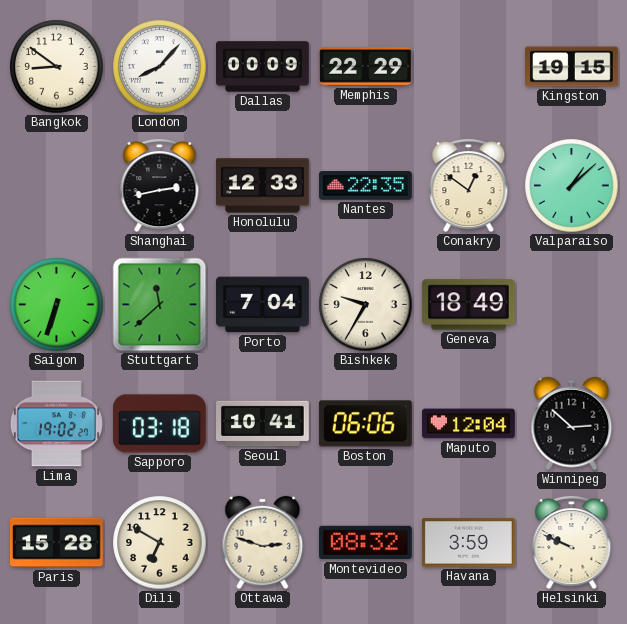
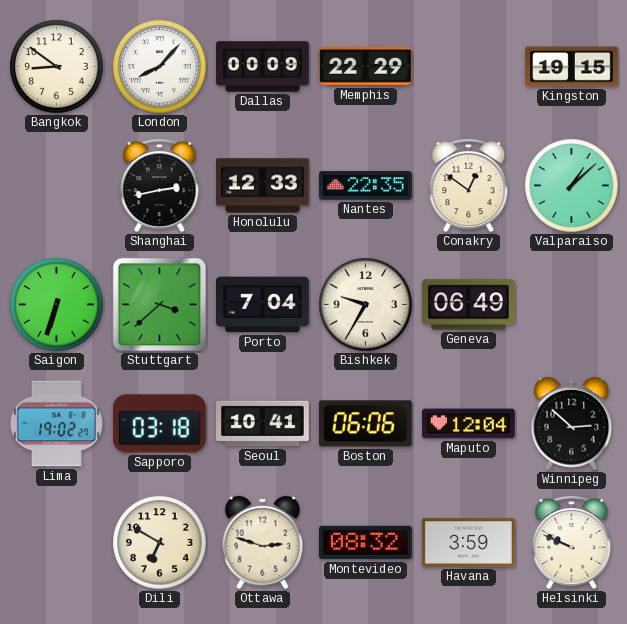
Stuttgart: 11:38 -> 3:38 (160, 305)
Geneva: 18:49 -> 06:49 (468, 305)
Paris: 15:28 -> none (57, 543)
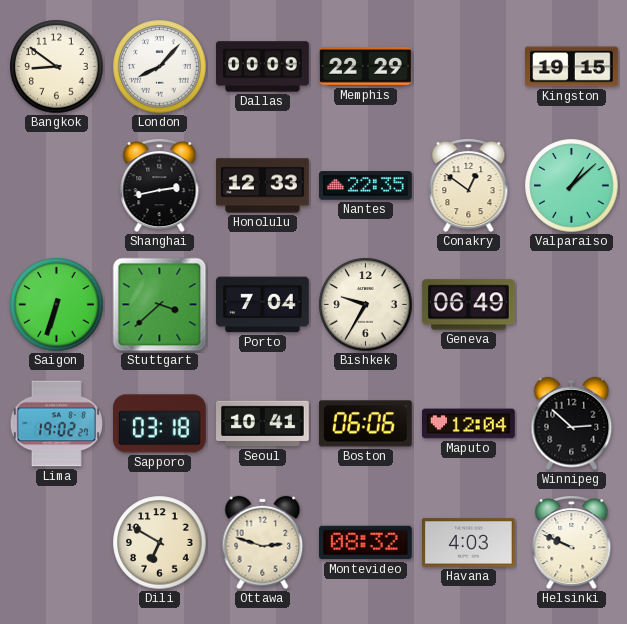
Havana: 3:59 -> 4:03 (469, 543)
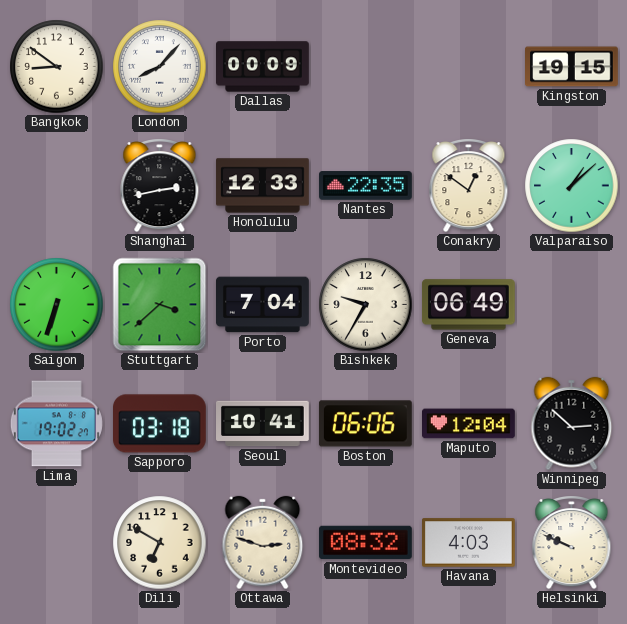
Memphis: 22:29 -> none (366, 67)
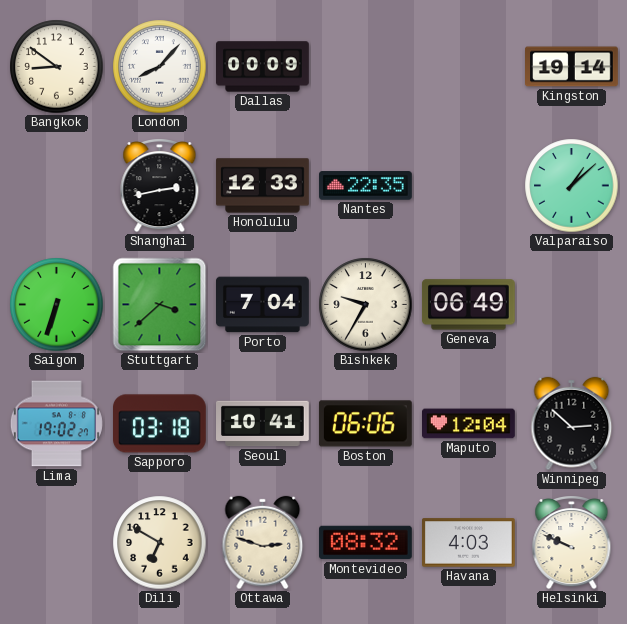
Kingston: 19:15 -> 19:14 (572, 67)
Conakry: 12:51 -> none (469, 186)
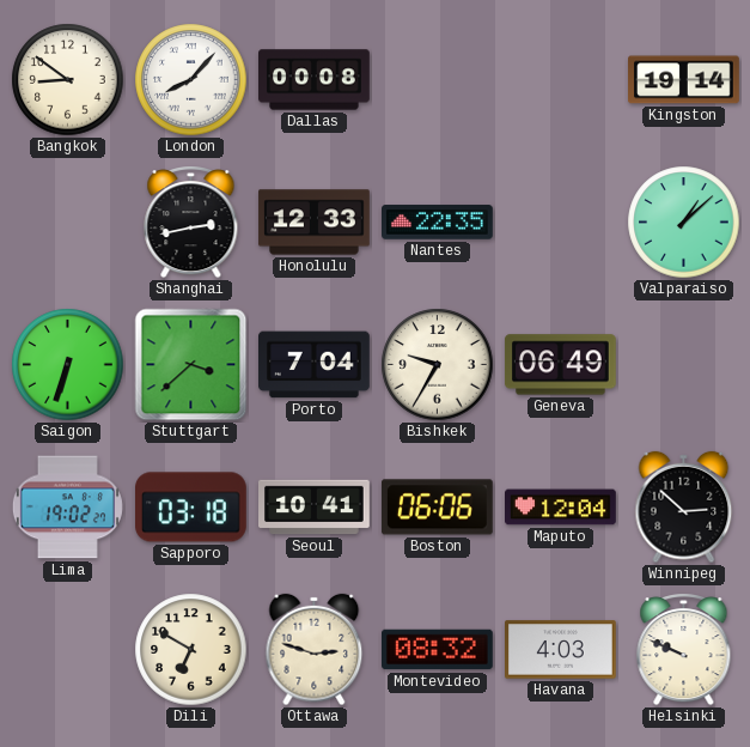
Dallas: 00:09 -> 00:08 (315, 80)
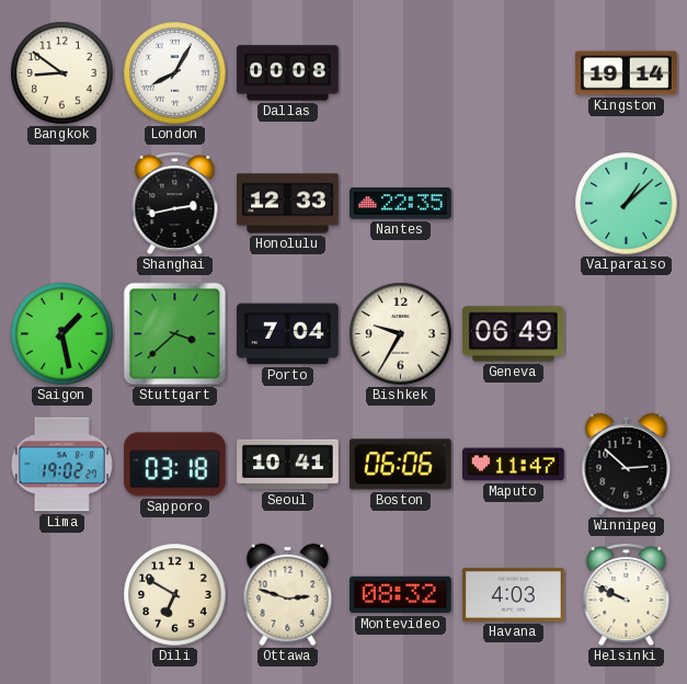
London: 8:07 -> 8:05 (175, 73)
Saigon: 6:33 -> 1:28 (62, 334)
Maputo: 12:04 -> 11:47 (514, 465)
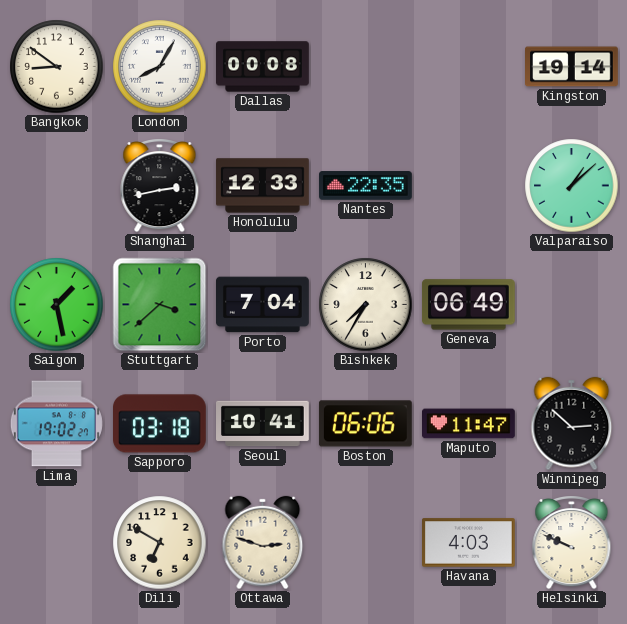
Bishkek: 9:35 -> 7:35 (366, 305)
Montevideo: 08:32 -> none (401, 595)
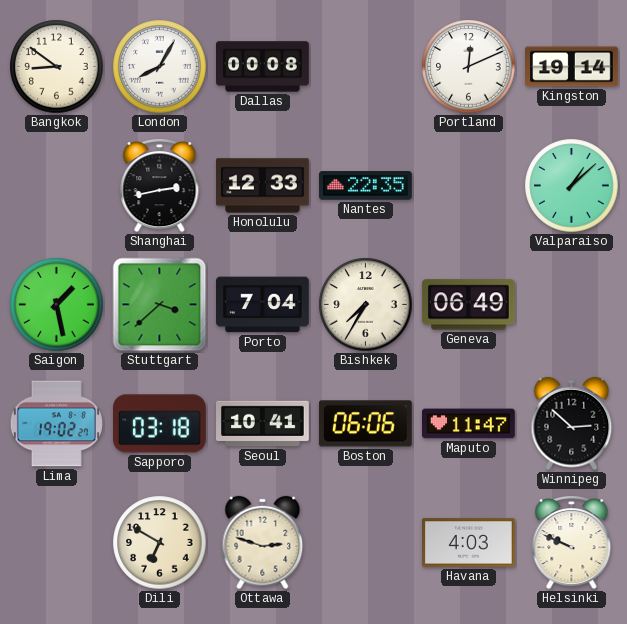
Portland: none -> 12:11 (469, 67)
